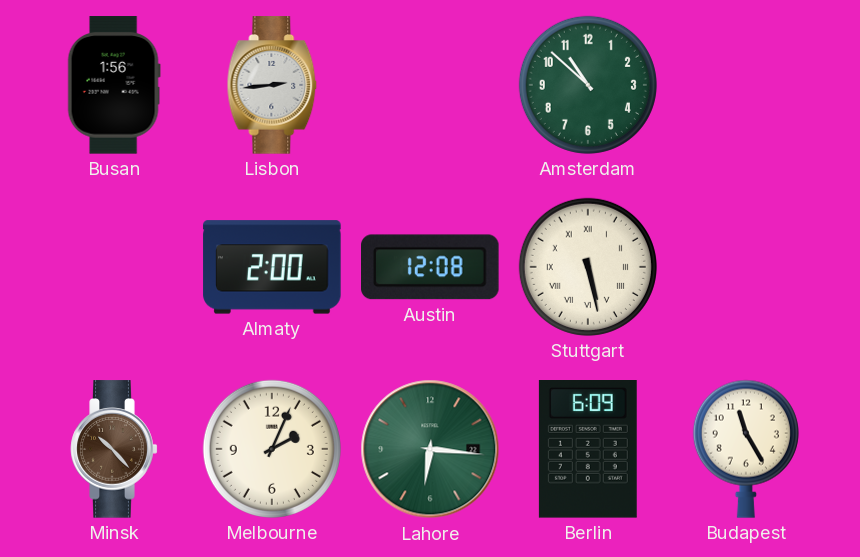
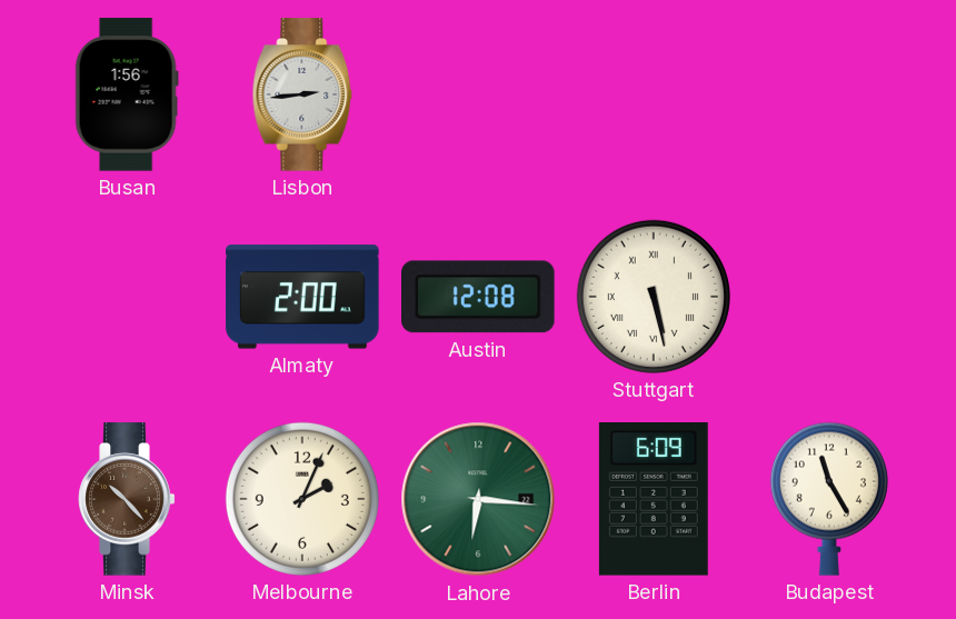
Amsterdam: 10:52 -> none (588, 85)
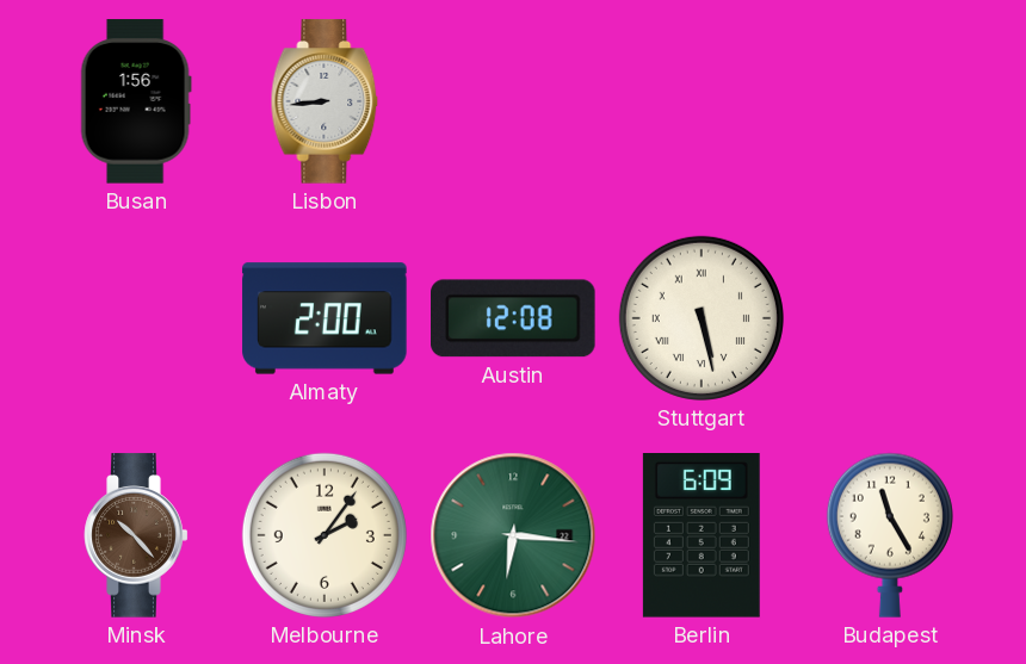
Lisbon: 2:44 -> 8:44 (325, 101)
Melbourne: 2:04 -> 2:06 (325, 535)
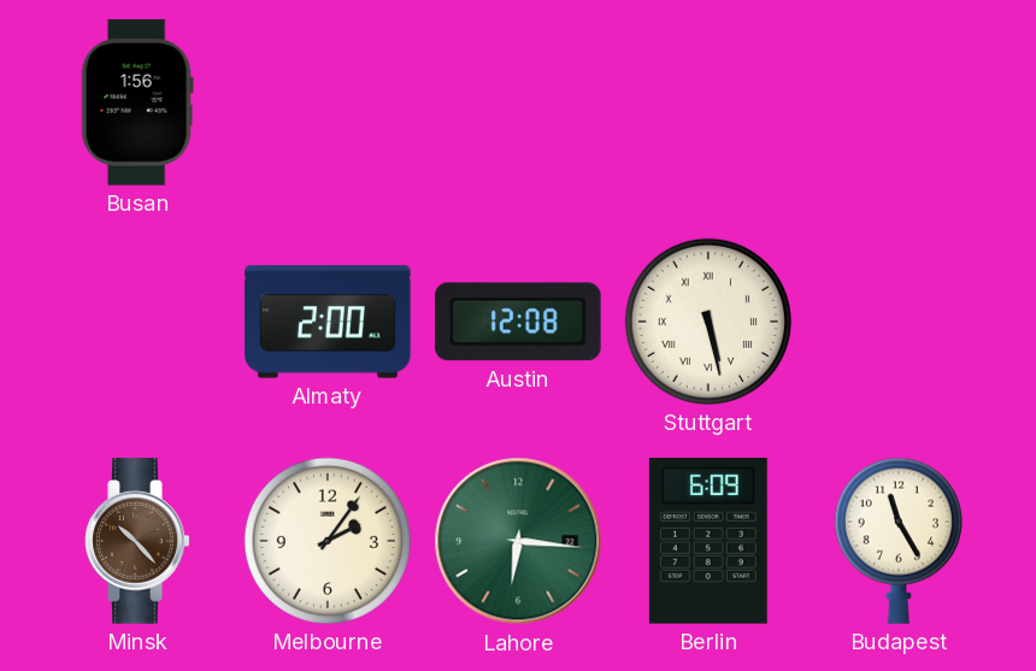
Lisbon: 8:44 -> none (325, 101)
